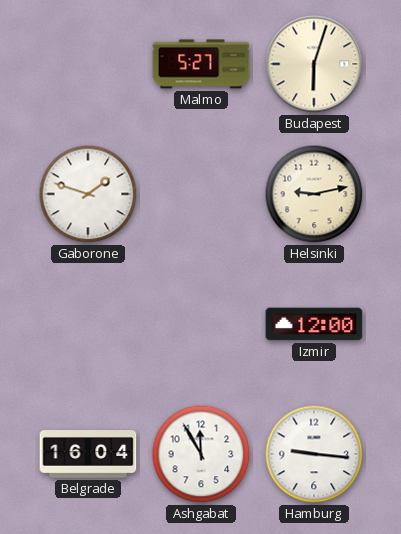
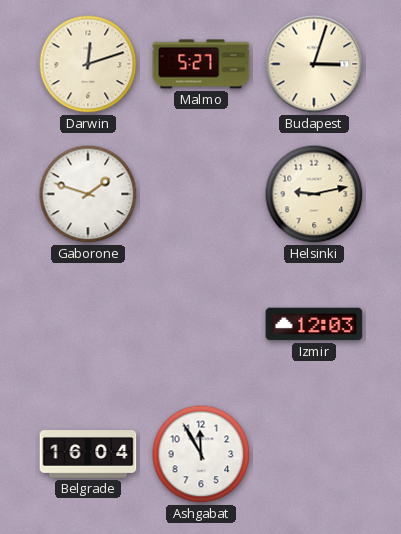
Darwin: none -> 12:12 (88, 64)
Budapest: 6:03 -> 3:03 (314, 64)
Izmir: 12:00 -> 12:03 (314, 324)
Hamburg: 9:16 -> none (314, 454)
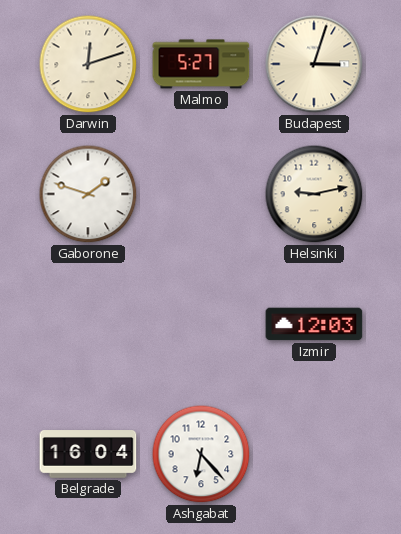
Ashgabat: 11:55 -> 6:23 (201, 454)
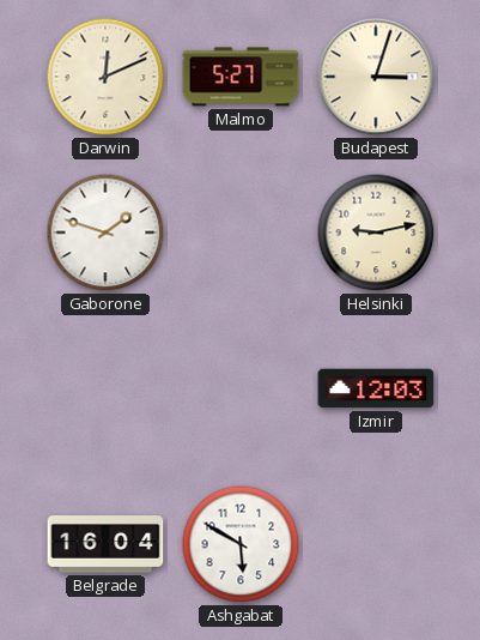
Darwin: 12:12 -> 12:11 (105, 77)
Ashgabat: 6:23 -> 5:50 (241, 544)
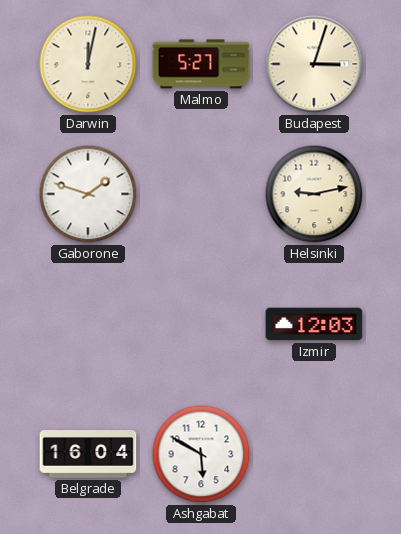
Darwin: 12:11 -> 12:02 (88, 64)
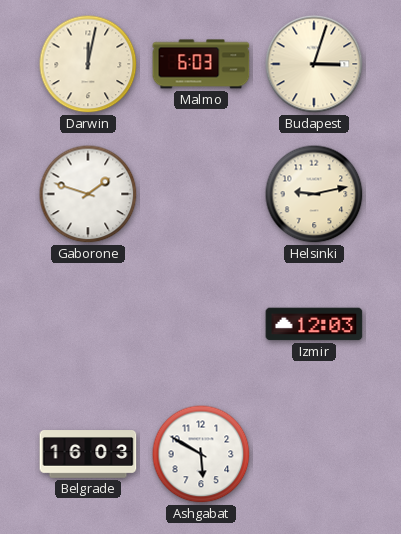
Malmo: 5:27 -> 6:03 (201, 64)
Belgrade: 16:04 -> 16:03 (88, 454)
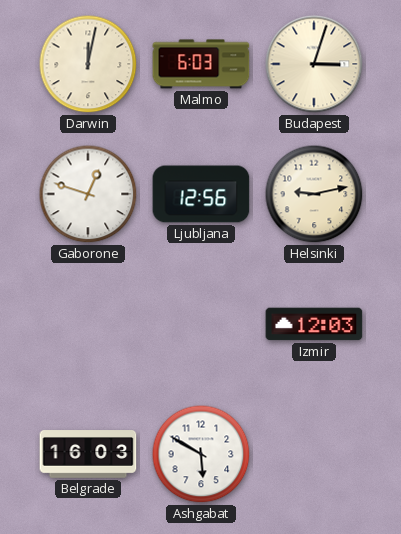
Gaborone: 1:48 -> 12:48 (88, 194)
Ljubljana: none -> 12:56 (201, 194)
